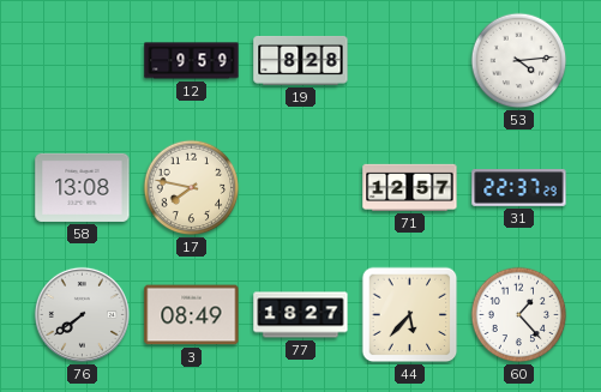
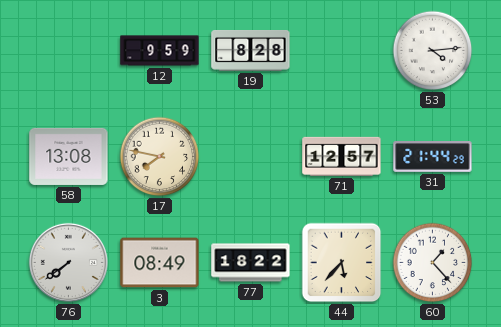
31: 22:37 -> 21:44 (433, 157)
77: 18:27 -> 18:22 (251, 263)
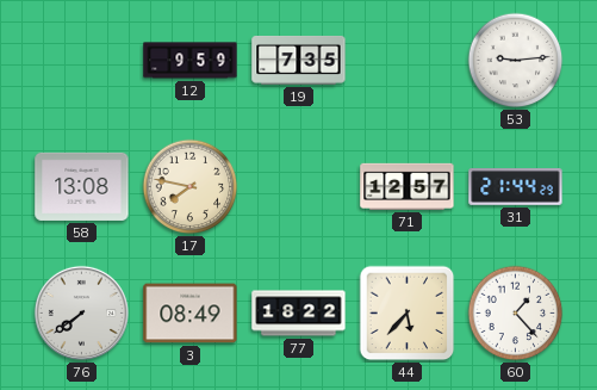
19: 8:28 -> 7:35 (299, 61)
53: 4:14 -> 9:14 (516, 61)
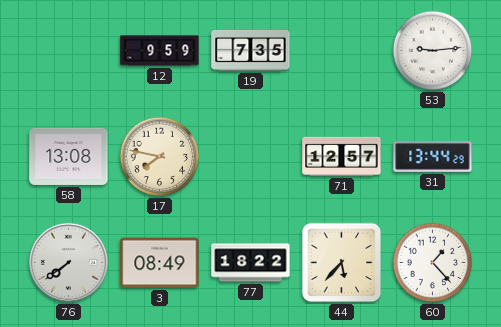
31: 21:44 -> 13:44 (433, 157)
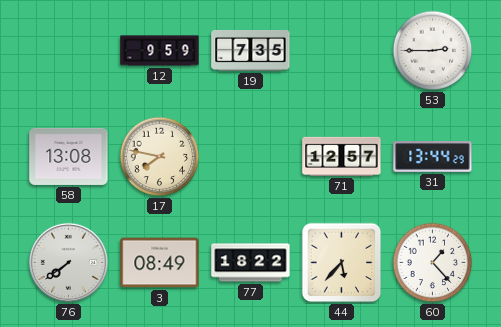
53: 9:14 -> 2:45 (433, 51)
